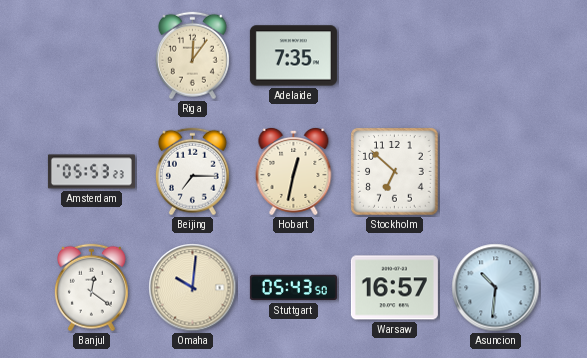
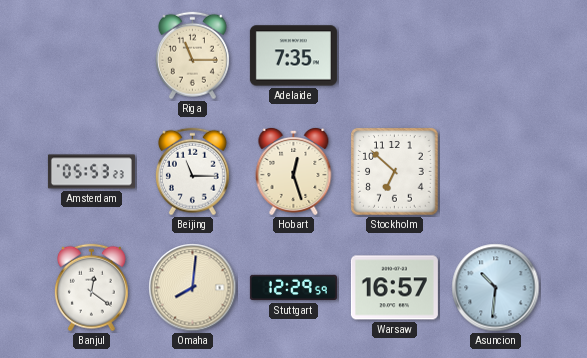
Riga: 12:06 -> 11:15 (192, 56)
Beijing: 7:15 -> 11:15 (192, 172)
Hobart: 12:32 -> 12:27 (294, 171)
Omaha: 10:01 -> 8:01 (193, 288)
Stuttgart: 05:43 -> 12:29 (293, 288)
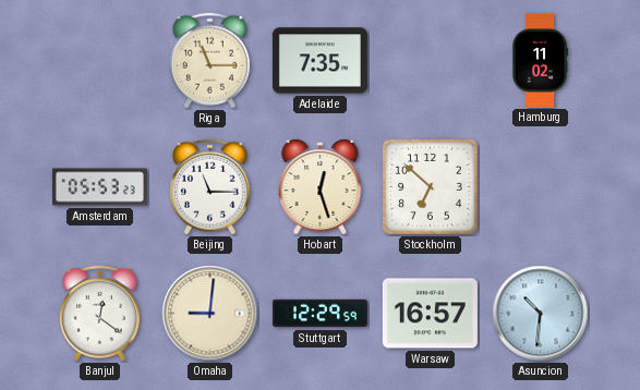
Hamburg: none -> 11:02 (540, 60)
Omaha: 8:01 -> 9:01 (210, 314)
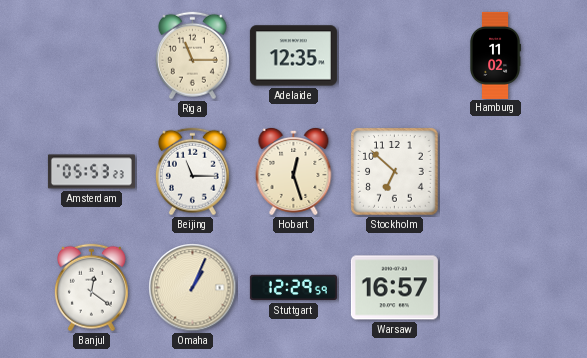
Adelaide: 7:35 -> 12:35 (293, 56)
Omaha: 9:01 -> 1:04 (193, 288)
Asuncion: 10:31 -> none (541, 314)
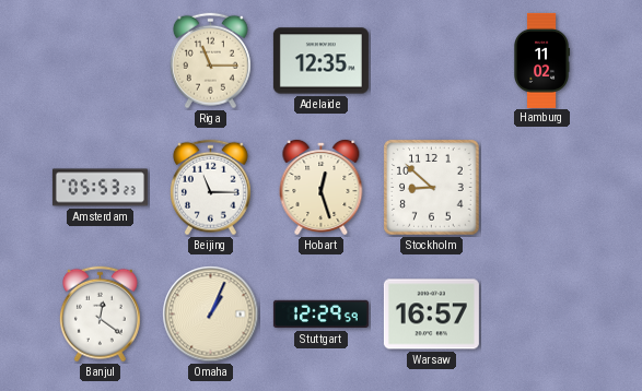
Stockholm: 6:52 -> 8:52 (432, 188)
